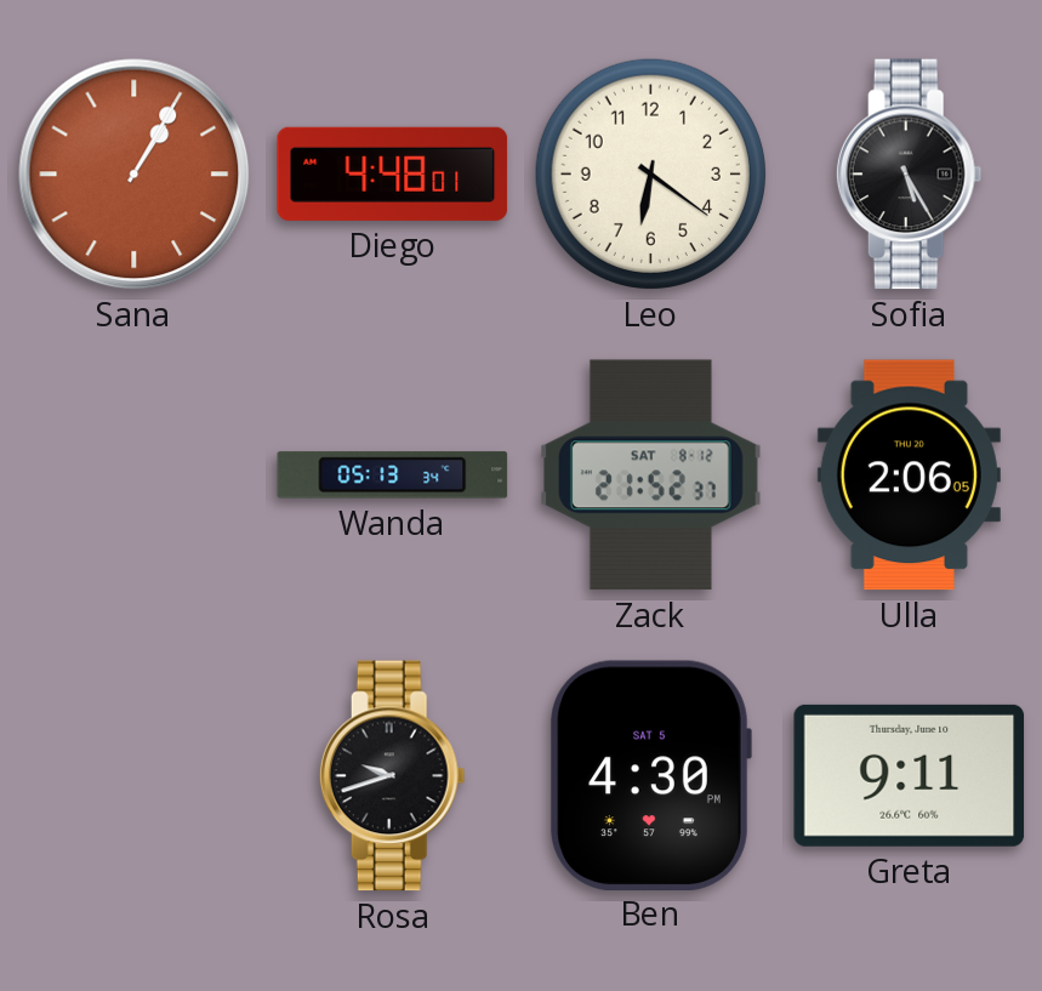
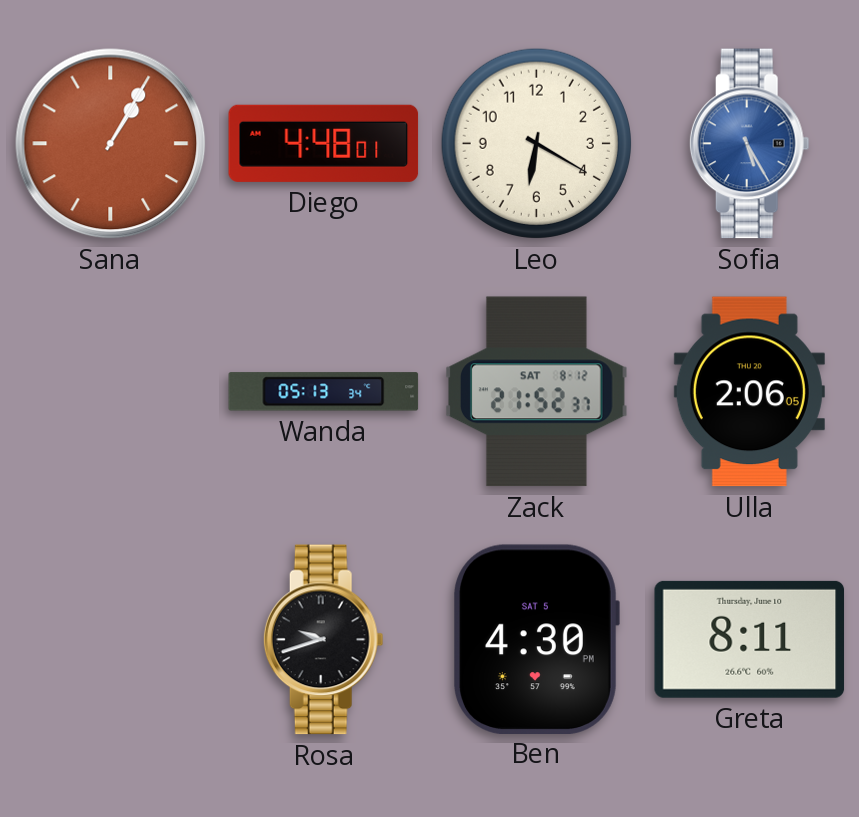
Leo: 6:21 -> 6:20 (536, 143)
Sofia dial: black -> blue (749, 144)
Greta: 9:11 -> 8:11 (750, 639)
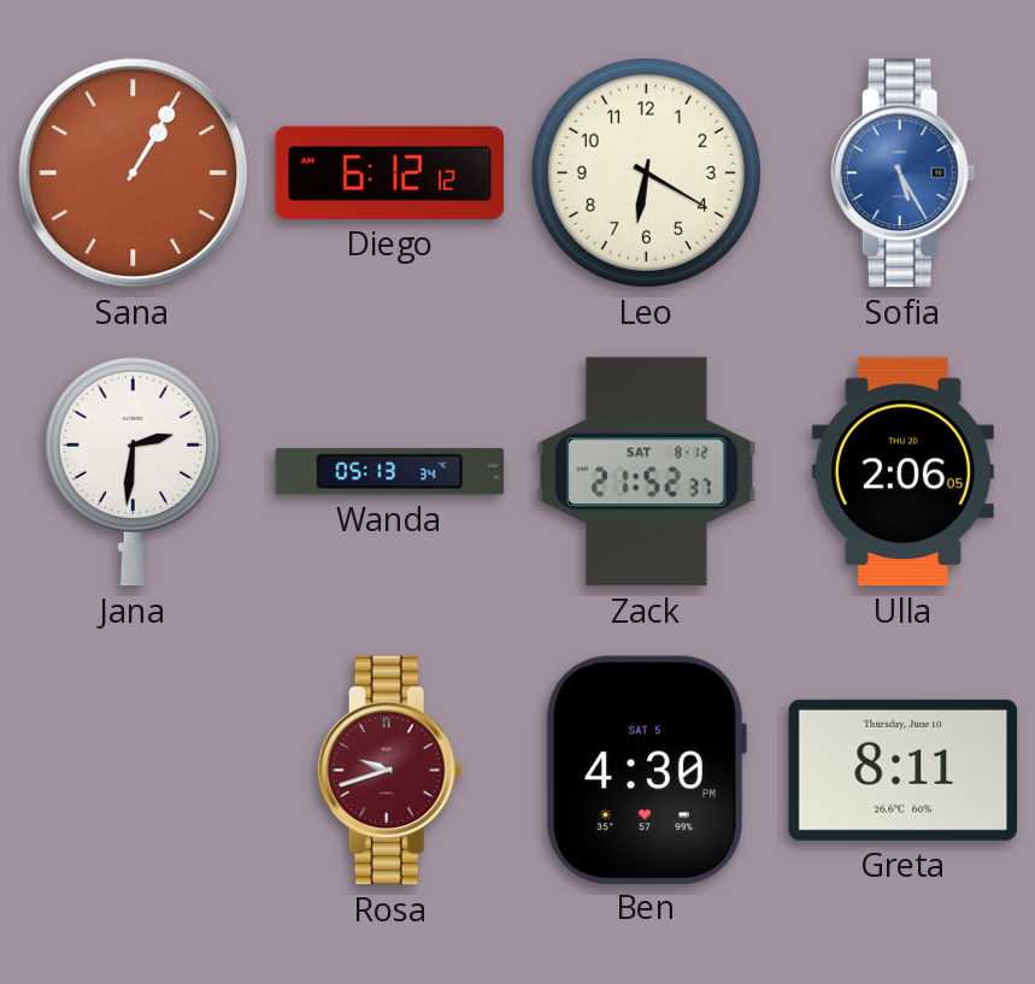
Diego: 4:48 -> 6:12 (390, 172)
Jana: none -> 2:31 (133, 471)
Rosa dial: black -> burgundy (389, 771)
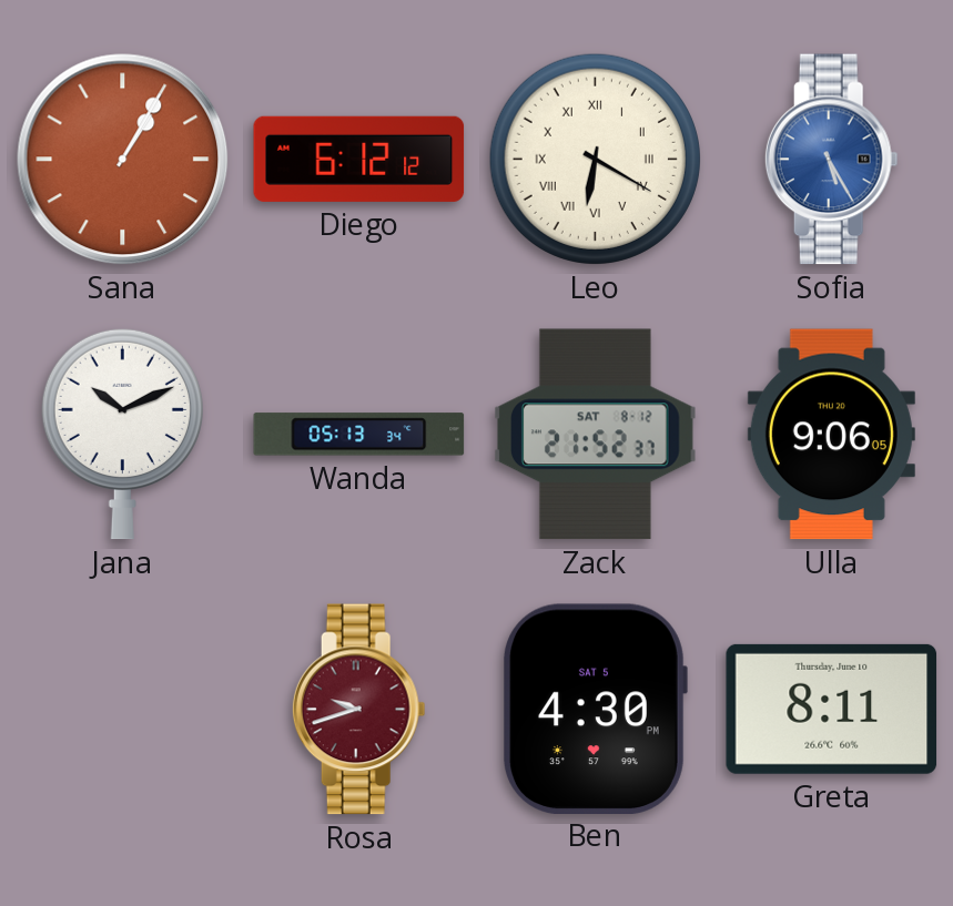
Leo numerals: Arabic -> Roman (595, 159)
Jana: 2:31 -> 10:11 (122, 434)
Ulla: 2:06 -> 9:06 (831, 435)
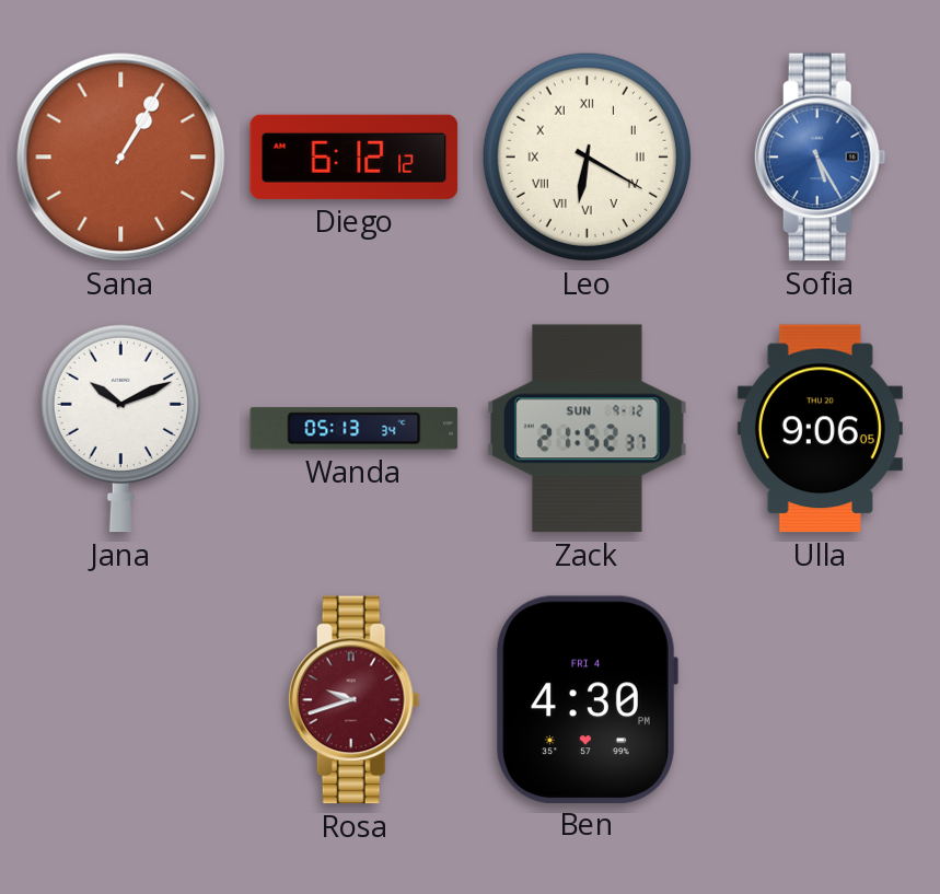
Zack date: SAT 8-12 -> SUN 9-12 (588, 429)
Ben date: SAT 5 -> FRI 4 (588, 699)
Greta: 8:11 -> none (832, 709)
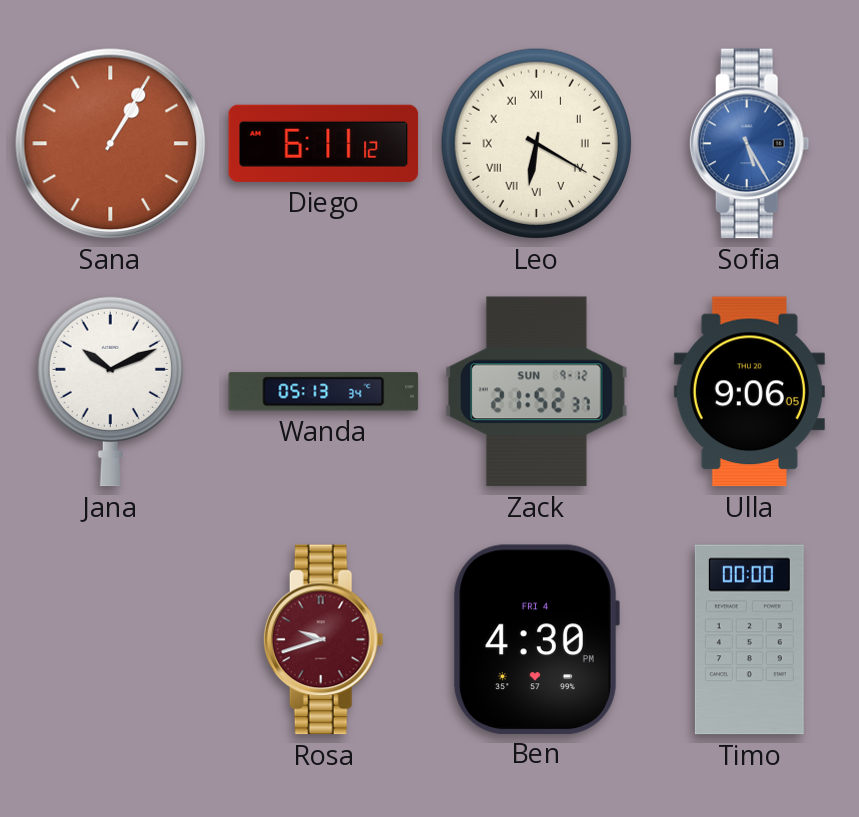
Diego: 6:12 -> 6:11 (324, 143)
Timo: none -> 00:00 (749, 640)
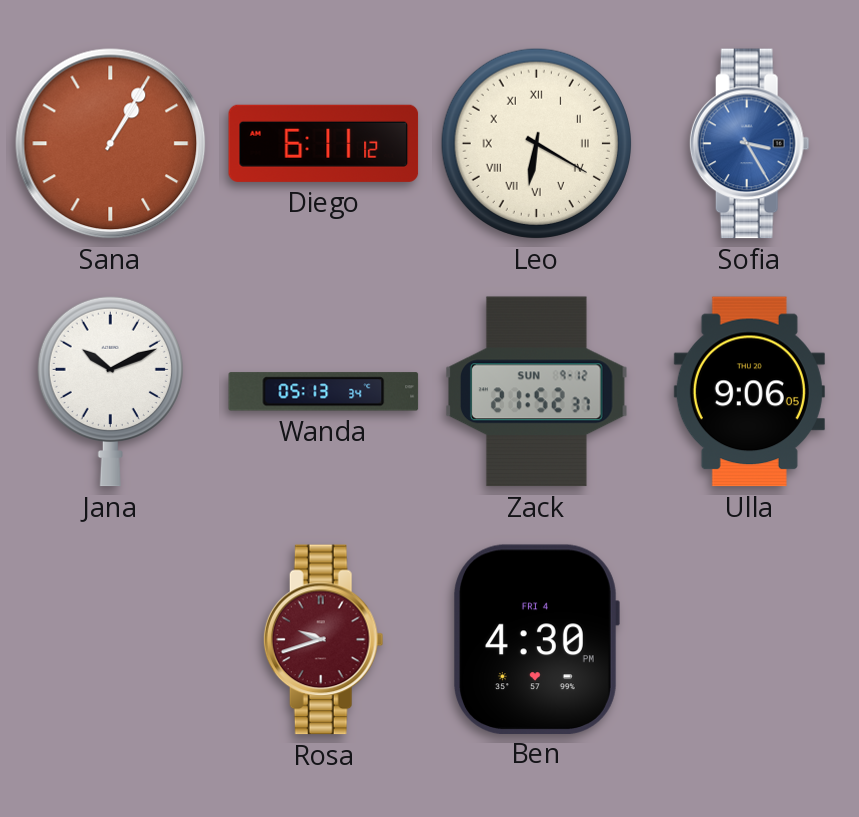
Sofia: 5:25 -> 3:25 (749, 144)
Timo: 00:00 -> none (749, 640)
